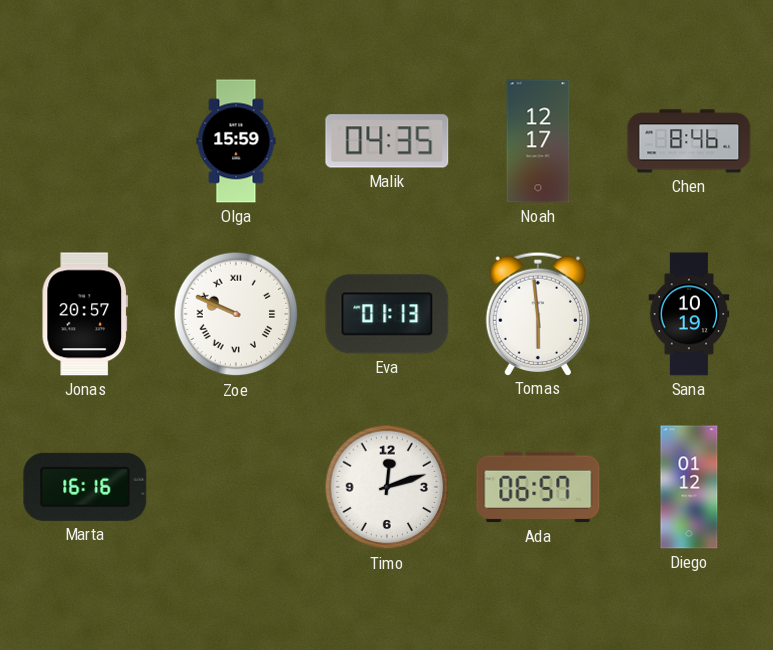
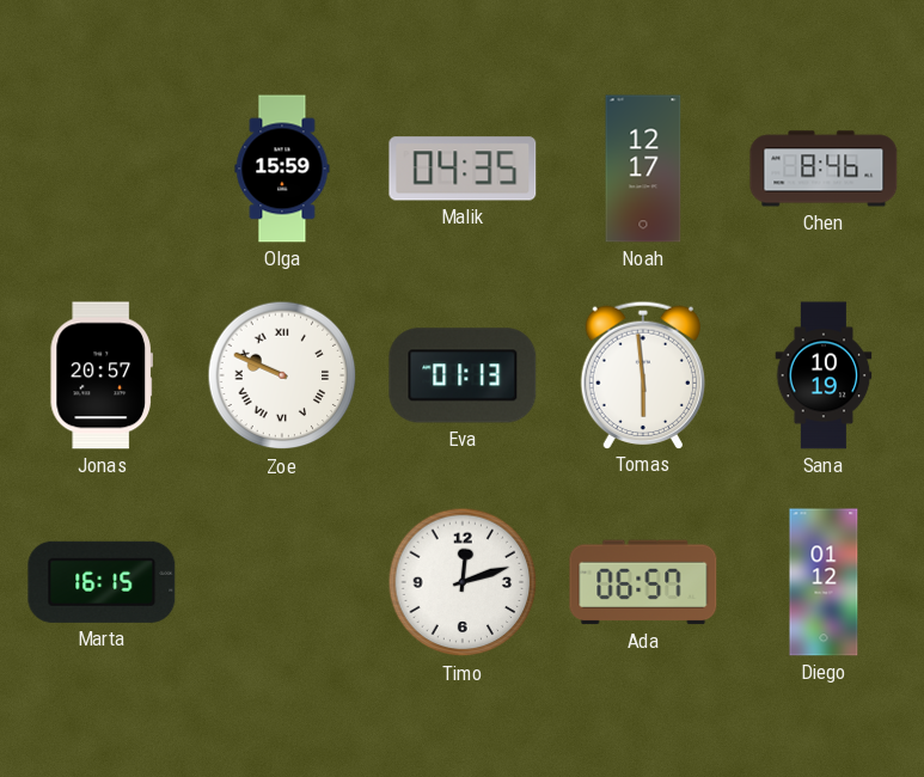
Marta: 16:16 -> 16:15 (102, 582)
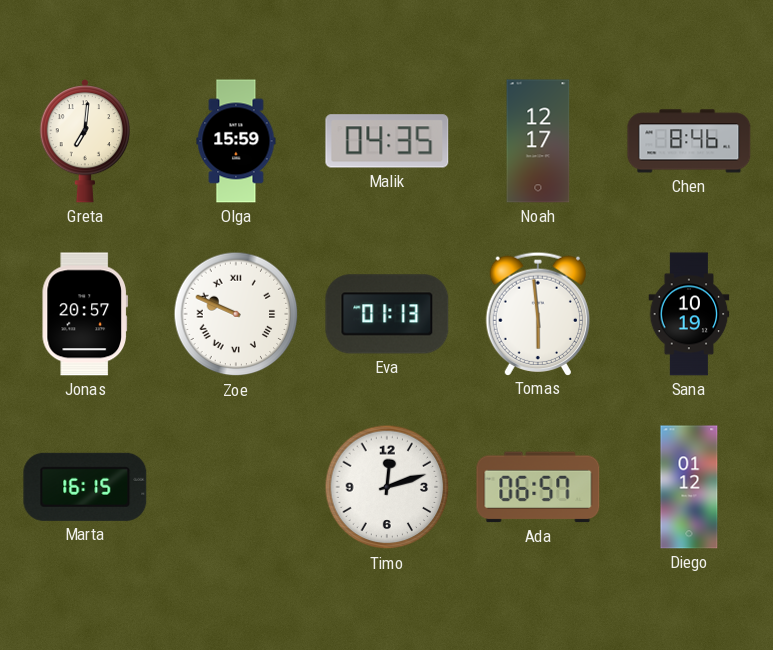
Greta: none -> 7:01 (84, 142)
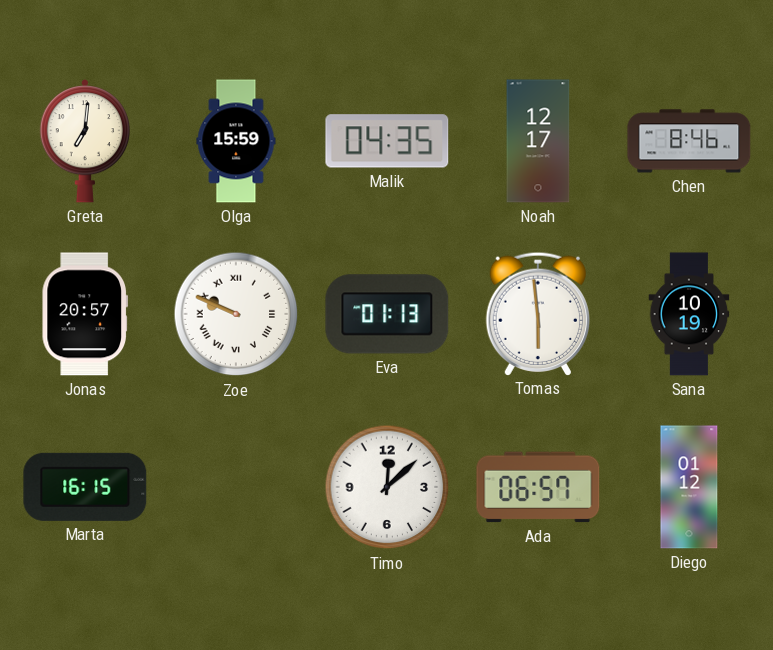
Timo: 12:12 -> 12:08 (387, 487)
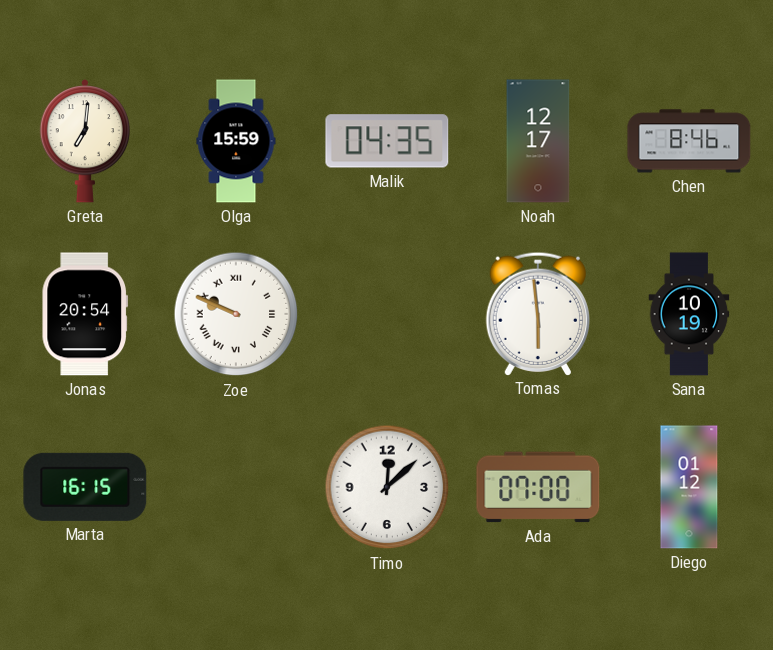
Jonas: 20:57 -> 20:54 (85, 314)
Eva: 01:13 -> none (387, 314)
Ada: 06:57 -> 07:00 (538, 487)
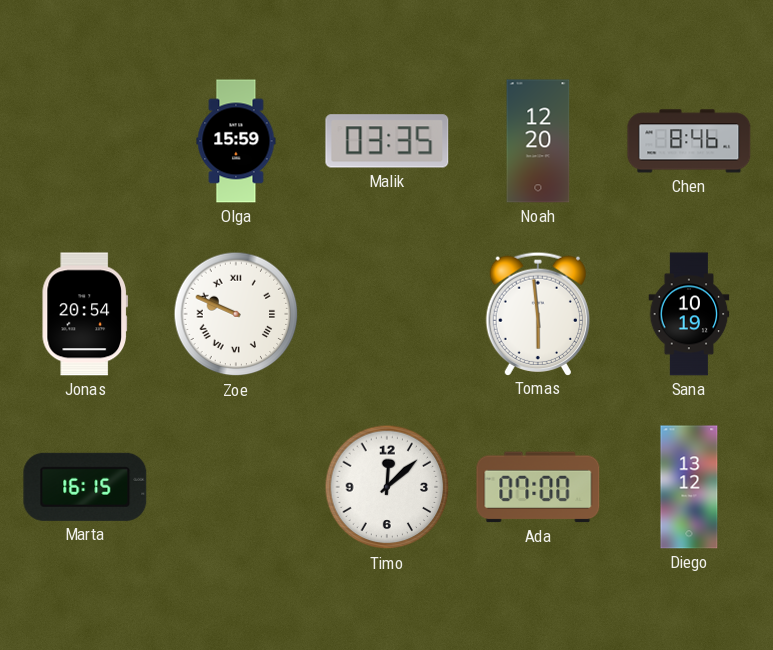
Greta: 7:01 -> none (84, 142)
Malik: 04:35 -> 03:35 (387, 141)
Noah: 12:17 -> 12:20 (538, 141)
Diego: 01:12 -> 13:12 (689, 487)
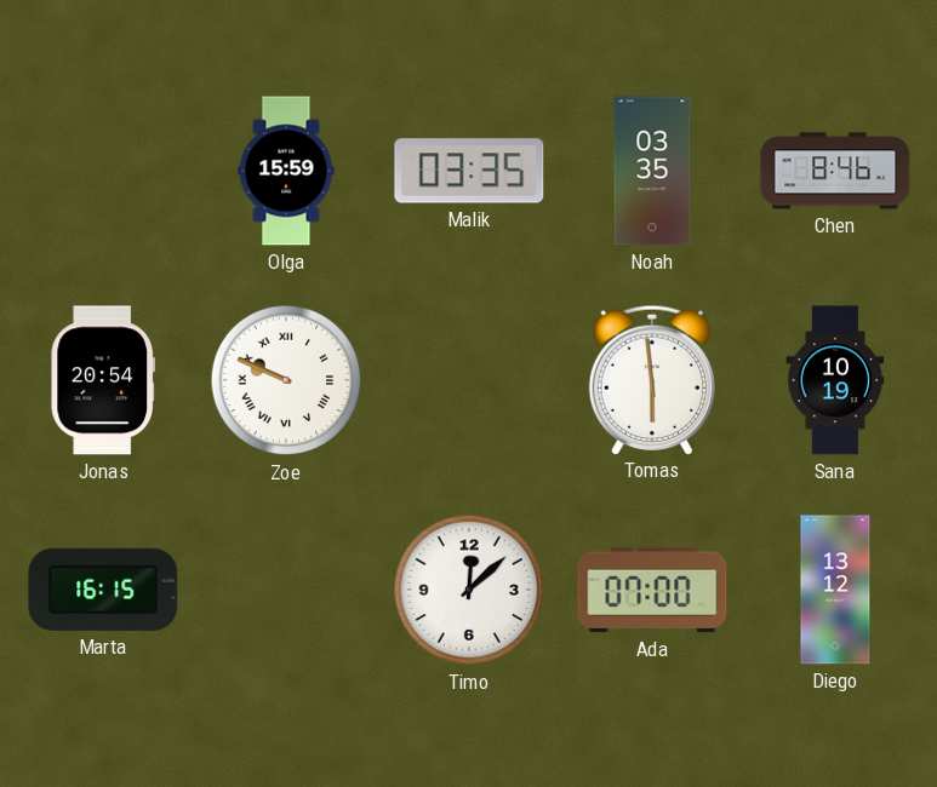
Noah: 12:20 -> 03:35 (652, 171)
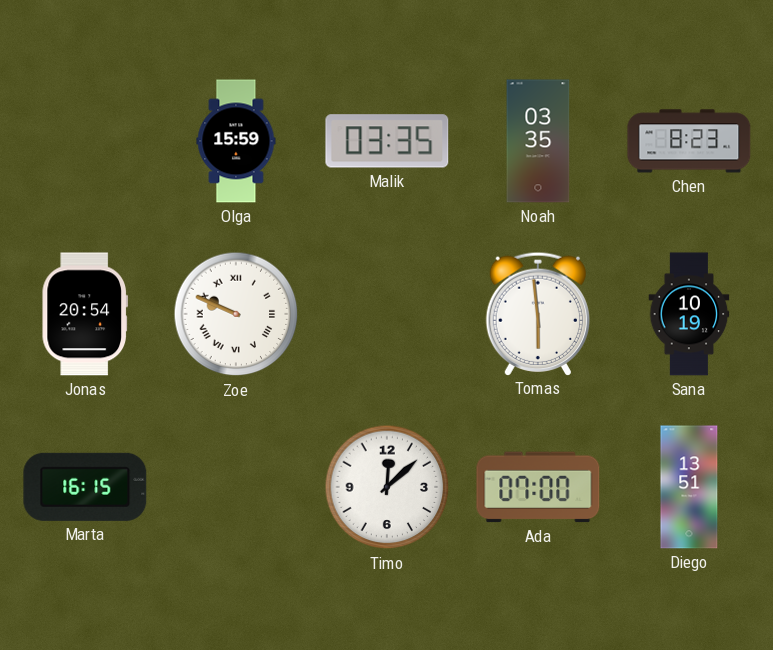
Chen: 8:46 -> 8:23 (689, 141)
Diego: 13:12 -> 13:51 (689, 487)
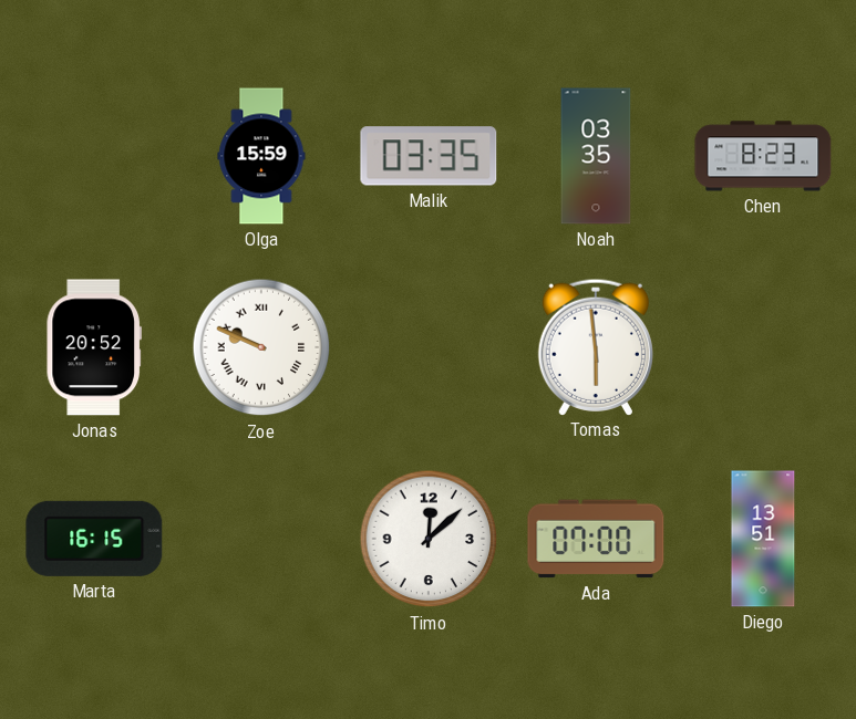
Jonas: 20:54 -> 20:52 (94, 347)
Sana: 10:19 -> none (689, 314)
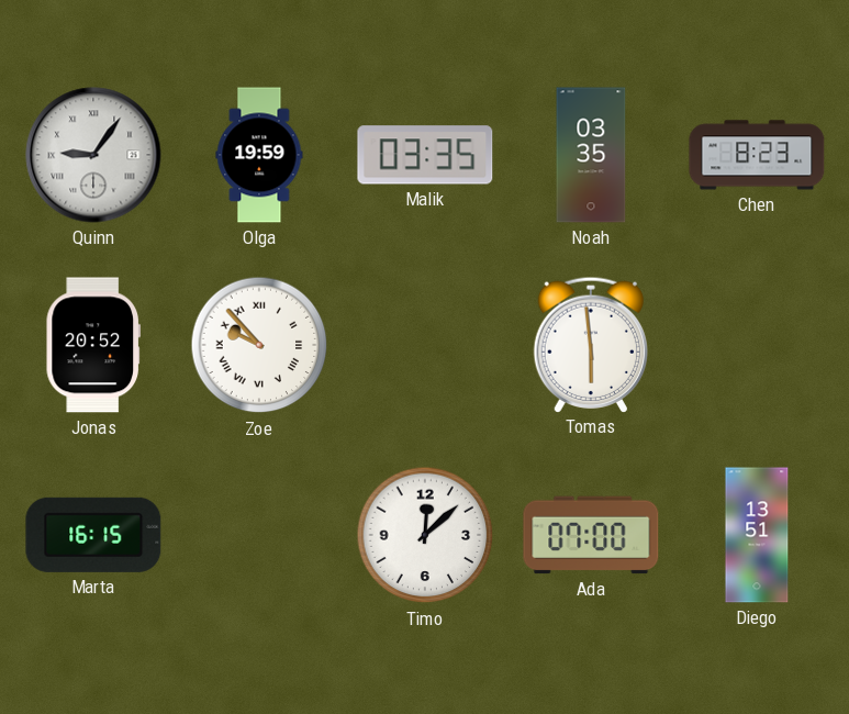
Quinn: none -> 9:06 (93, 155)
Olga: 15:59 -> 19:59 (259, 155)
Zoe: 9:49 -> 9:53 (259, 345)
